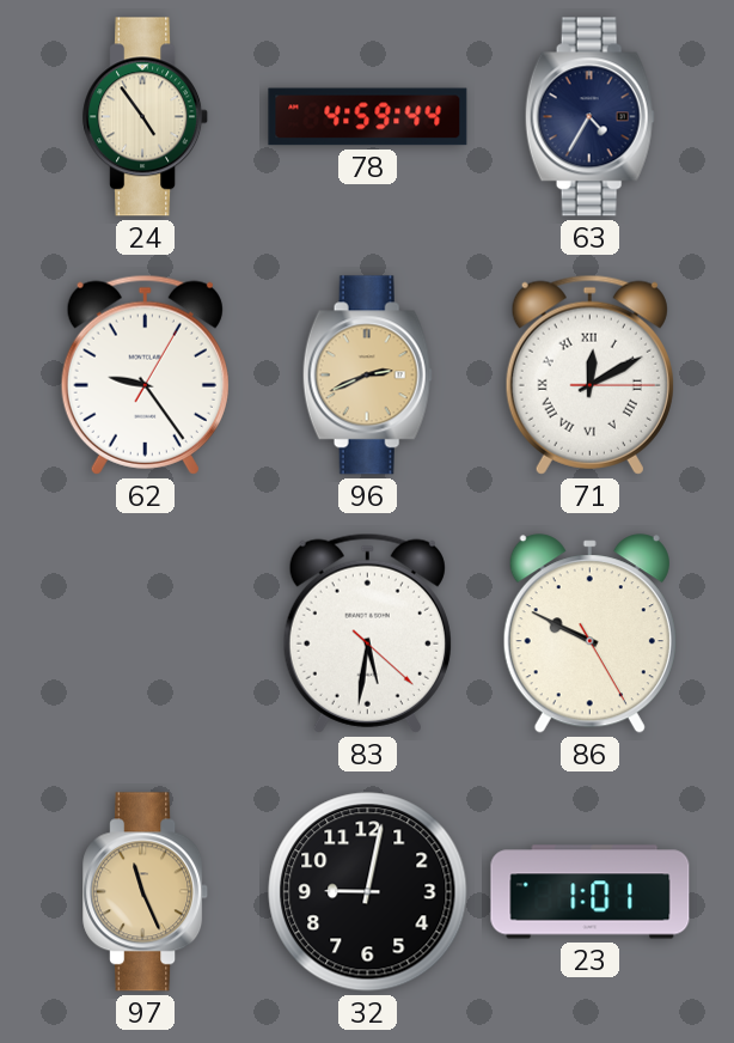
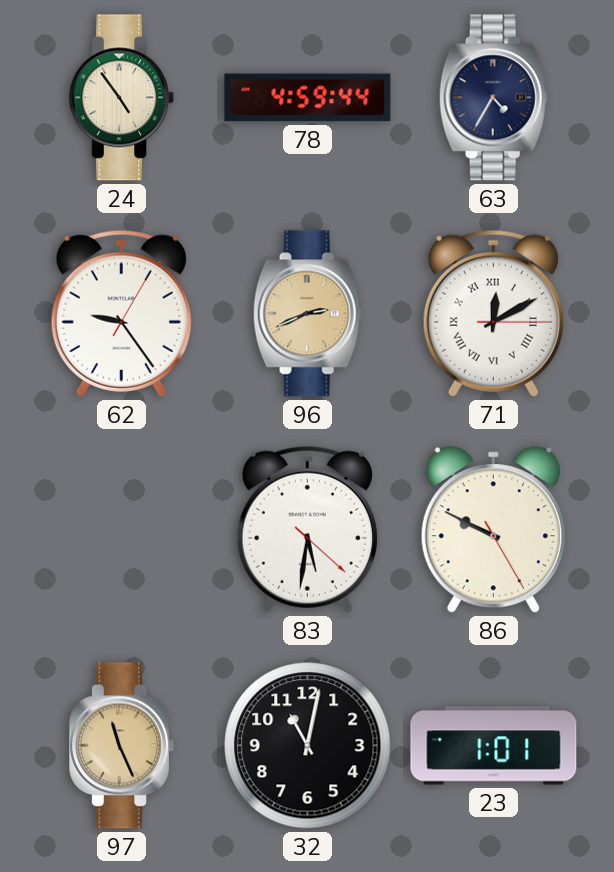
32: 9:02 -> 11:02 (308, 746)
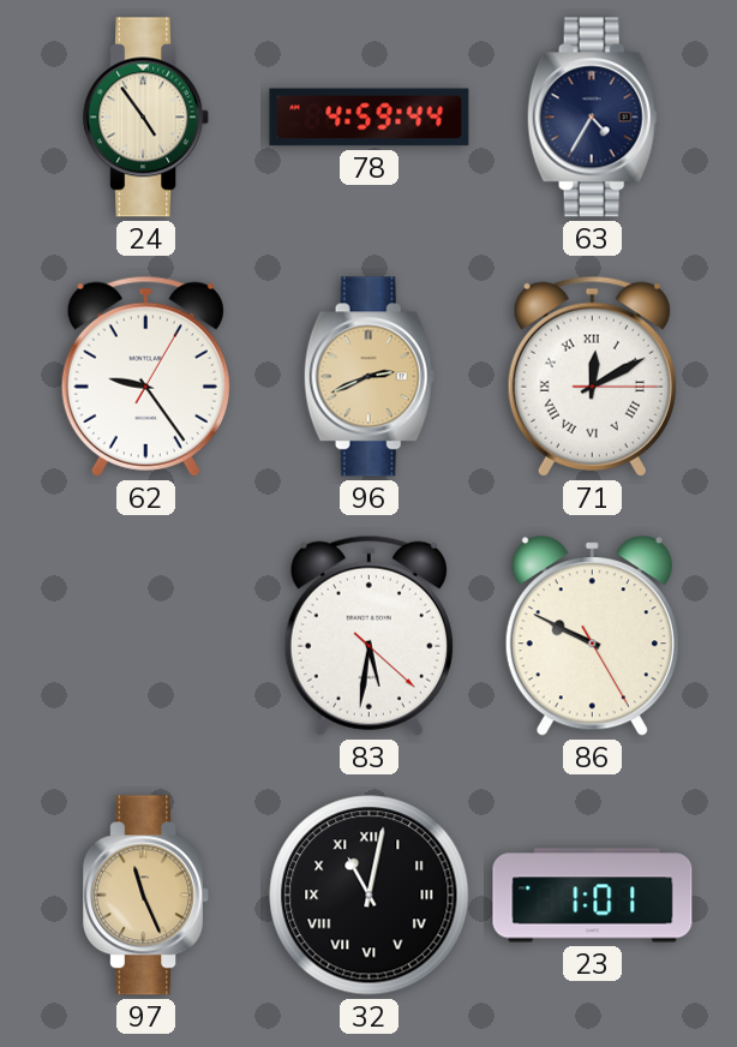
32 numerals: Arabic -> Roman (370, 896)
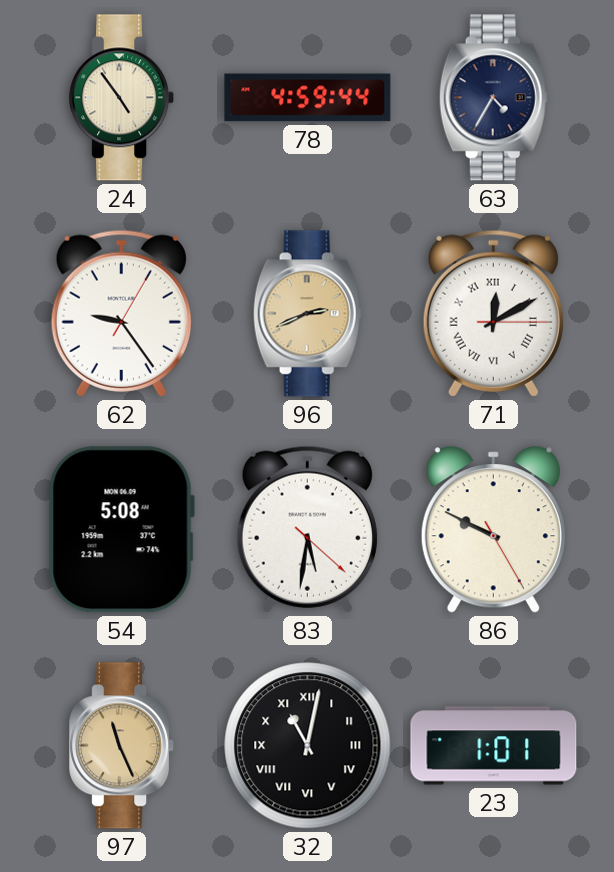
54: none -> 5:08 (121, 530)
